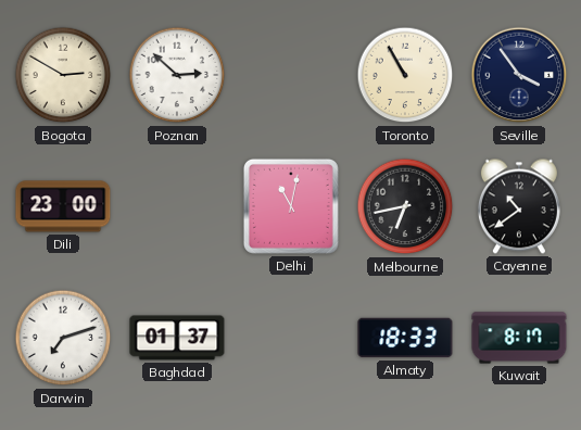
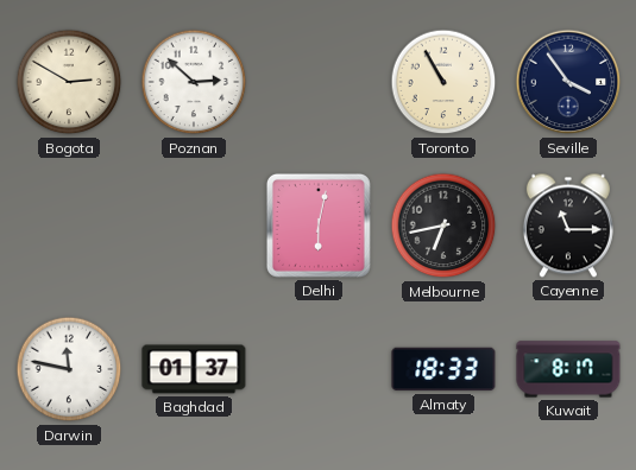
Dili: 23:00 -> none (63, 206)
Delhi: 11:02 -> 6:02 (319, 226)
Cayenne: 10:39 -> 11:15 (568, 226)
Darwin: 7:12 -> 11:47 (69, 369)
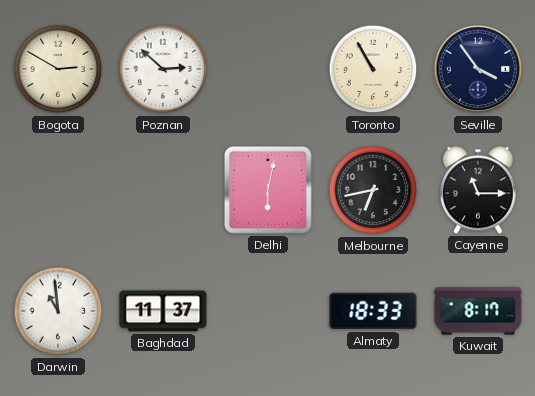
Darwin: 11:47 -> 10:59 (58, 311)
Baghdad: 01:37 -> 11:37 (163, 311)
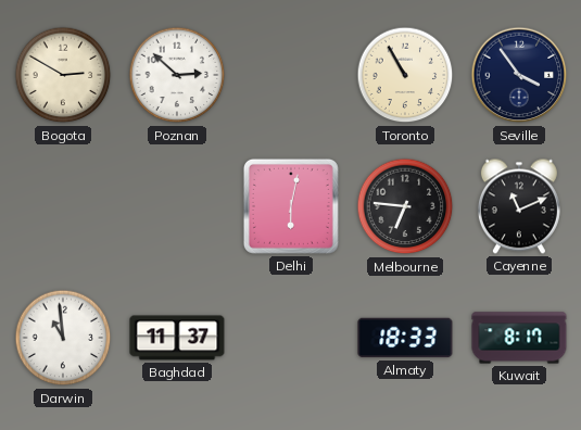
Melbourne: 6:43 -> 6:46 (405, 206)
Cayenne: 11:15 -> 11:11 (519, 206)
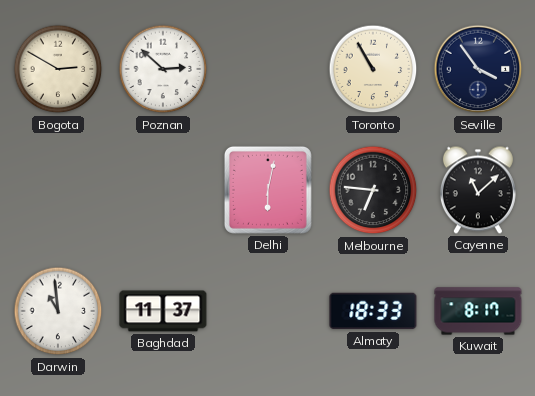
Cayenne: 11:11 -> 11:08 (478, 190)
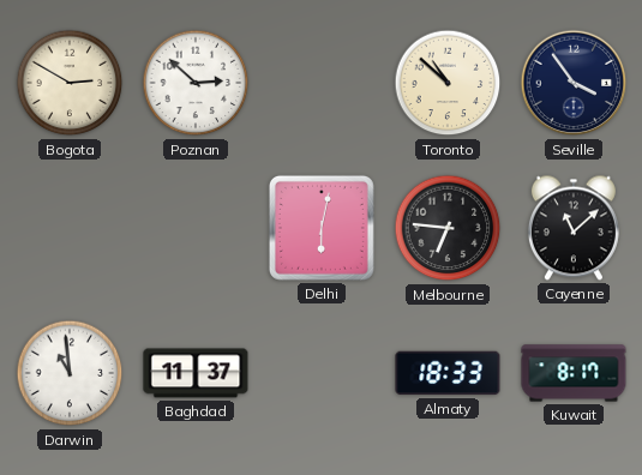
Toronto: 10:55 -> 10:52 (448, 83)
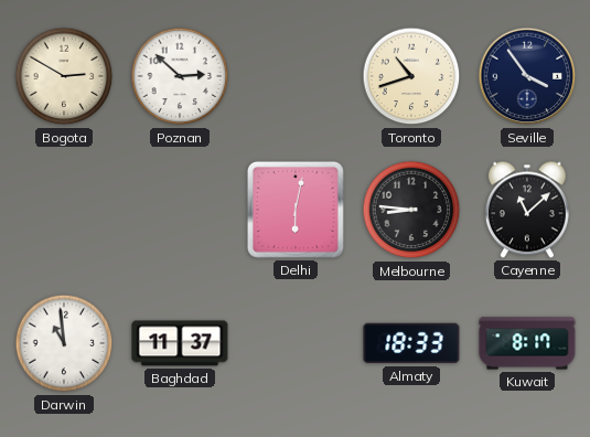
Toronto: 10:52 -> 10:42 (411, 76)
Melbourne: 6:46 -> 8:46 (411, 210)
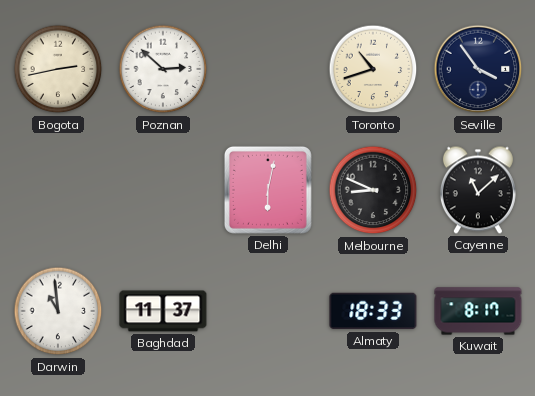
Bogota: 2:50 -> 2:43 (58, 69)
Melbourne: 8:46 -> 8:49 (373, 190)
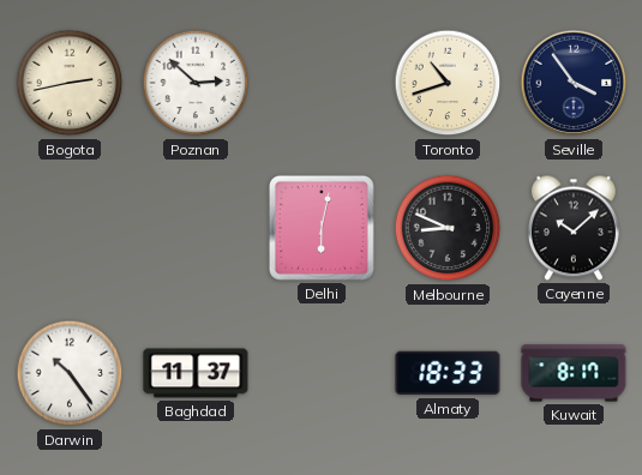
Cayenne: 11:08 -> 10:08 (574, 228)
Darwin: 10:59 -> 10:24 (70, 373)
